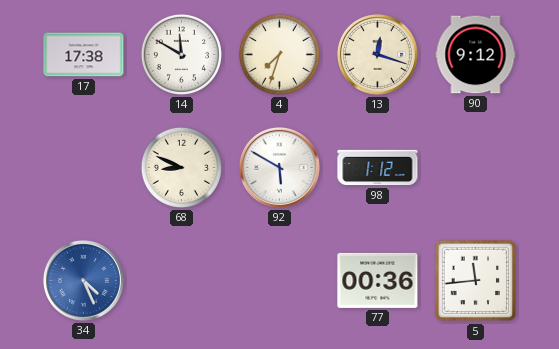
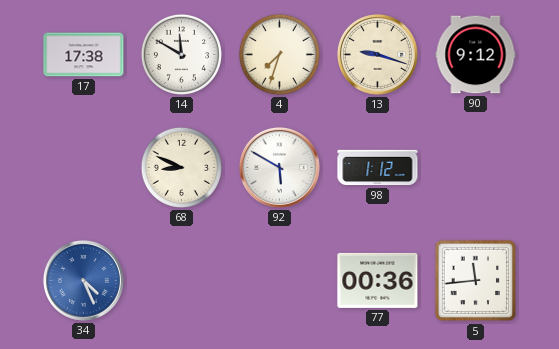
13: 12:18 -> 9:18 (377, 54)
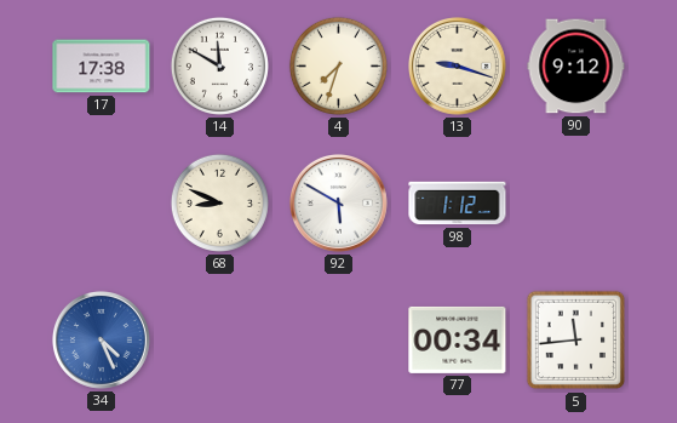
77: 00:36 -> 00:34 (458, 339)
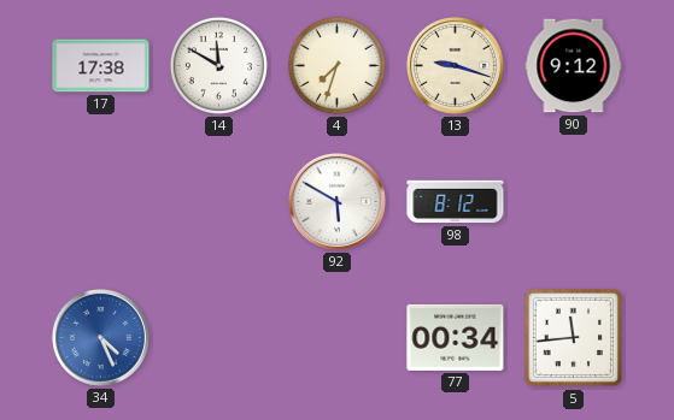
68: 8:49 -> none (219, 202)
98: 1:12 -> 8:12 (456, 202)
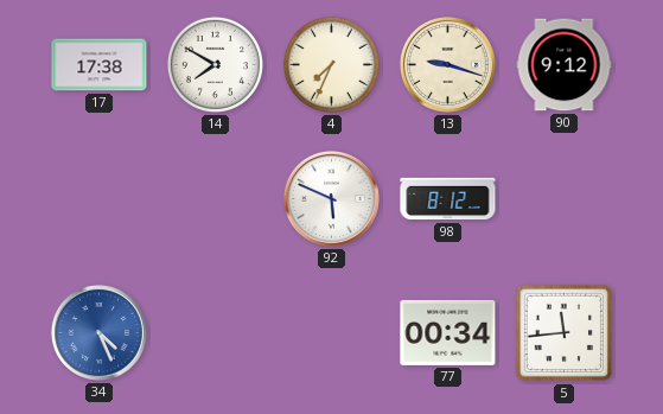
14: 11:50 -> 7:50 (215, 64)
4: 7:33 -> 7:34 (331, 64)
92: 5:50 -> 5:49 (331, 198)
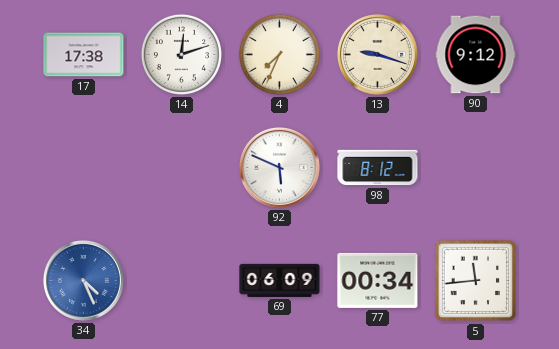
14: 7:50 -> 12:12 (181, 54)
69: none -> 06:09 (280, 280)
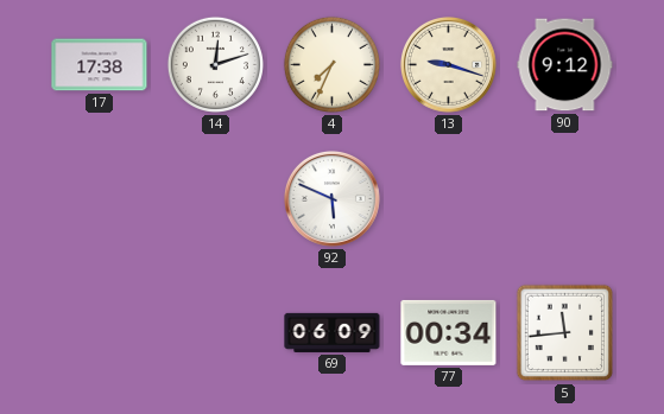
98: 8:12 -> none (378, 168)
34: 4:26 -> none (83, 280)
